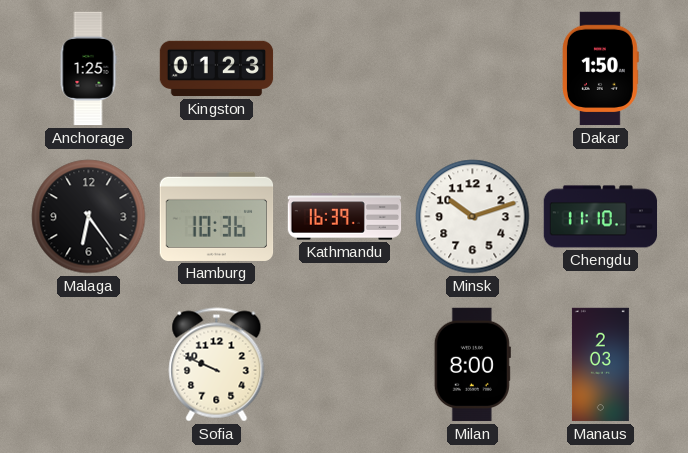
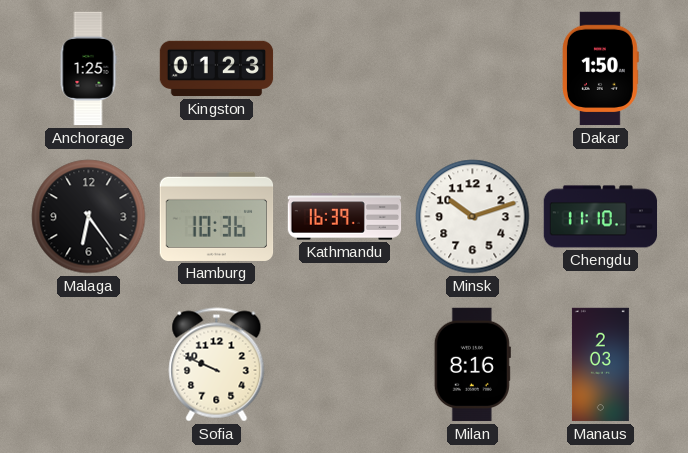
Milan: 8:00 -> 8:16 (472, 365)
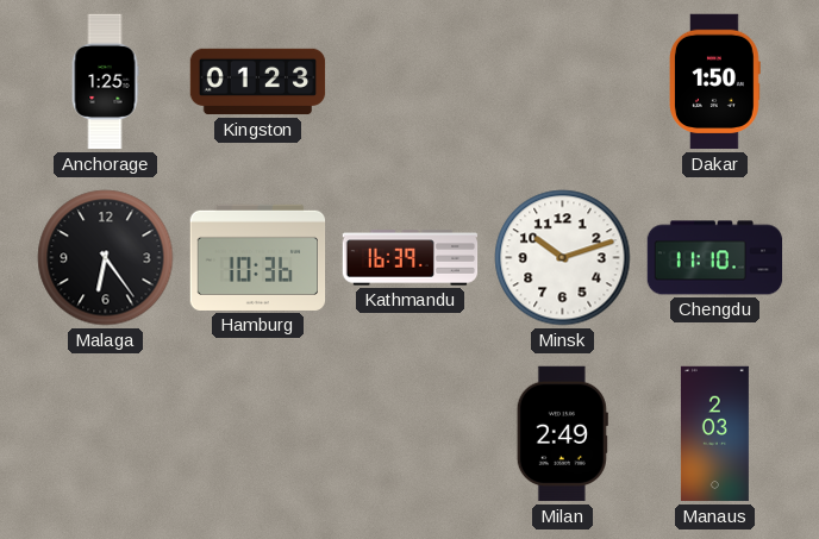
Sofia: 9:49 -> none (217, 365)
Milan: 8:16 -> 2:49 (562, 434)
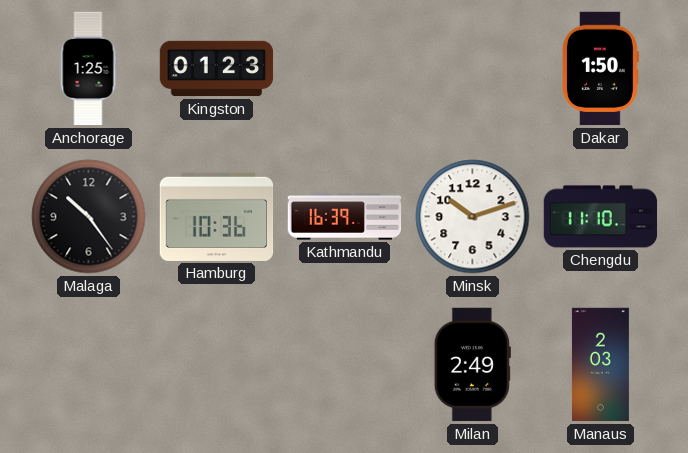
Malaga: 6:24 -> 10:24 (89, 217)
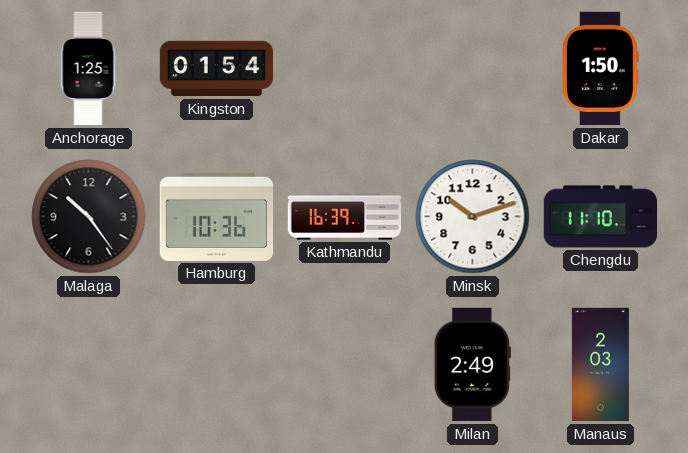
Kingston: 01:23 -> 01:54 (217, 69)
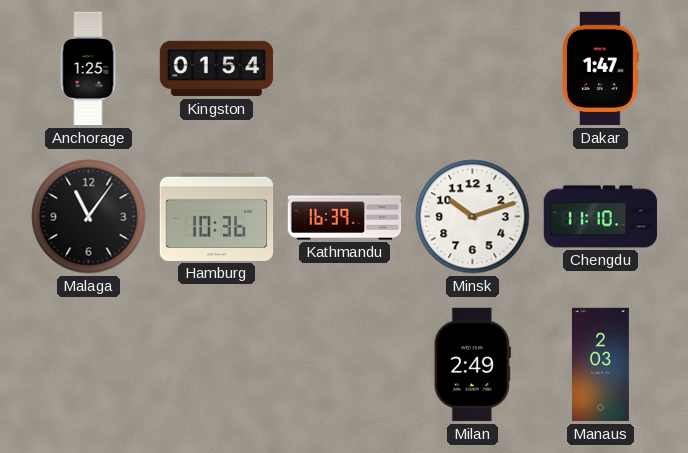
Dakar: 1:50 -> 1:47 (601, 69)
Malaga: 10:24 -> 11:06 (89, 217)
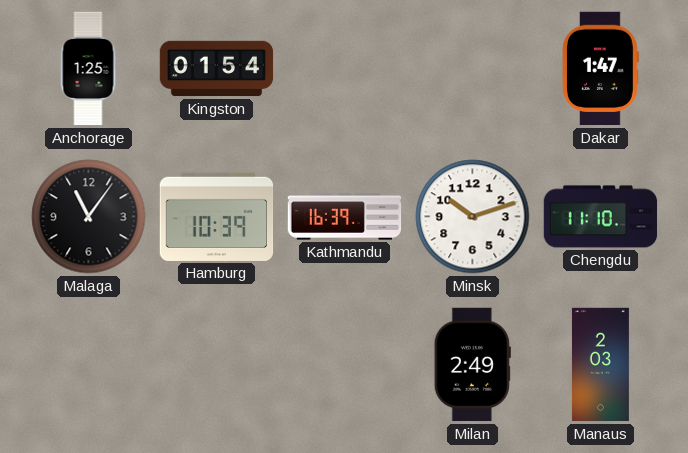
Hamburg: 10:36 -> 10:39 (217, 216)
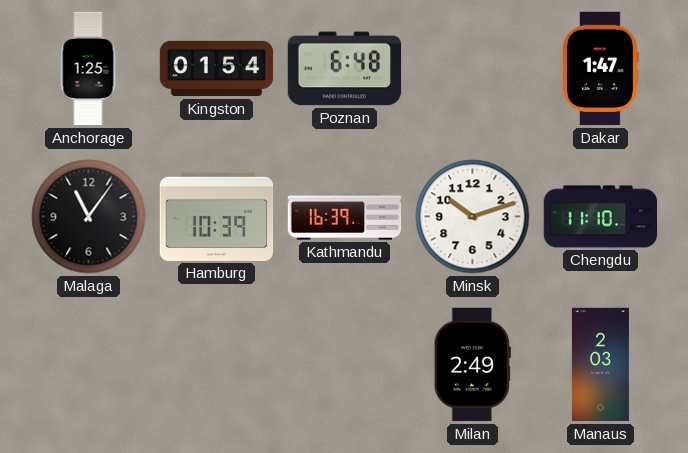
Poznan: none -> 6:48 (345, 69)
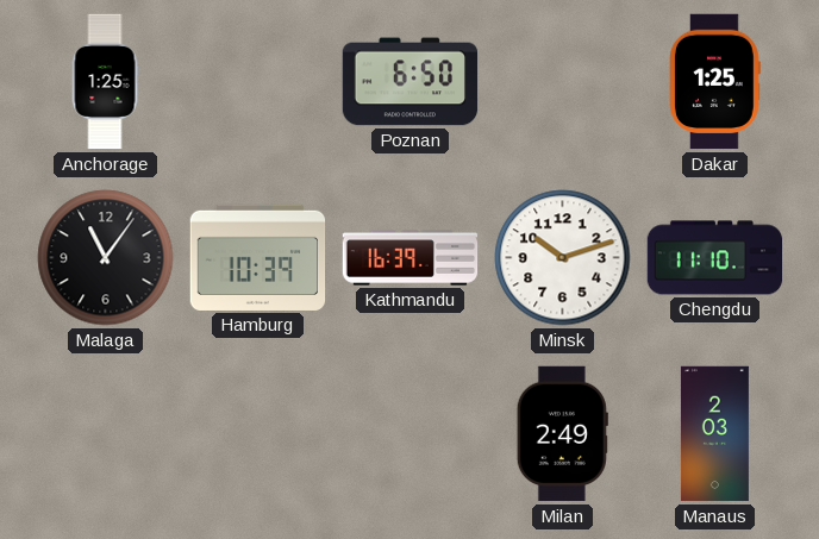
Kingston: 01:54 -> none (217, 69)
Poznan: 6:48 -> 6:50 (411, 82)
Dakar: 1:47 -> 1:25 (715, 82)
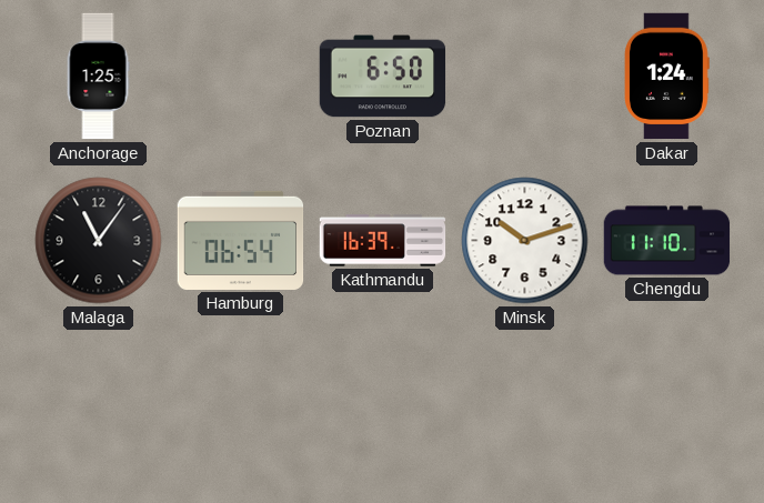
Dakar: 1:25 -> 1:24 (667, 77)
Hamburg: 10:39 -> 06:54 (241, 240)
Milan: 2:49 -> none (562, 434)
Manaus: 2:03 -> none (714, 434)
